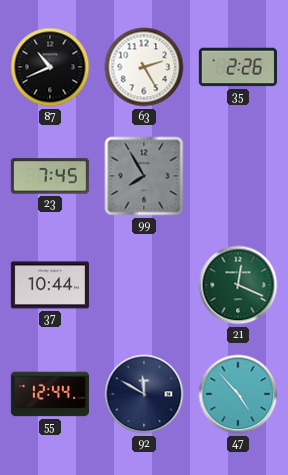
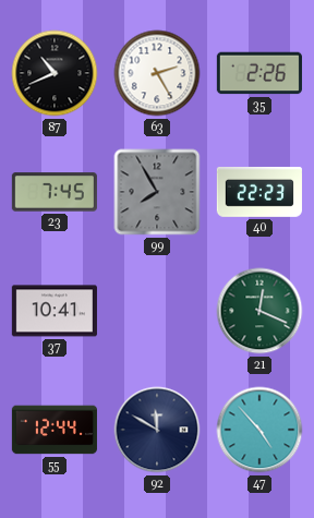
40: none -> 22:23 (259, 192)
37: 10:44 -> 10:41 (55, 311)
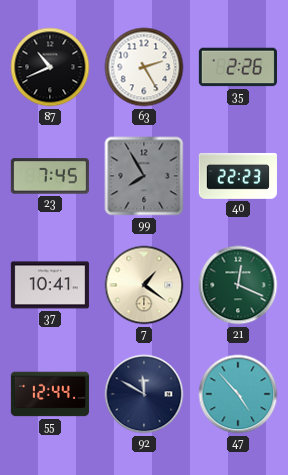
7: none -> 1:21 (144, 285)
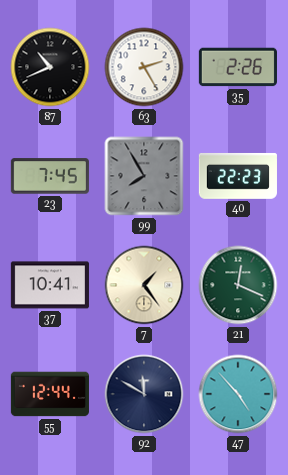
7: 1:21 -> 1:24 (144, 285)
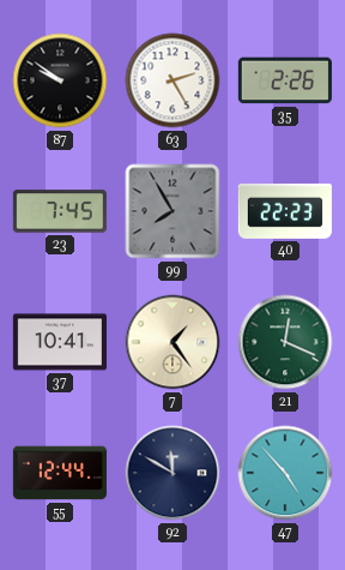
87: 10:41 -> 9:51 (60, 80)
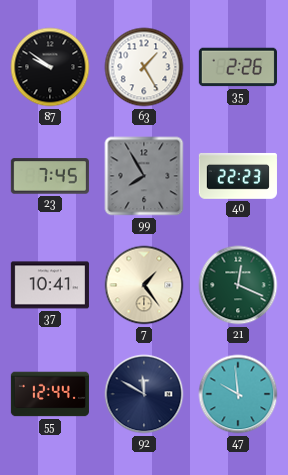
63: 2:25 -> 1:25 (144, 67)
47: 4:53 -> 9:59 (238, 394)
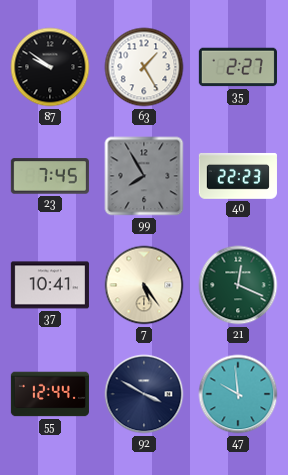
35: 2:26 -> 2:27 (238, 67)
7: 1:24 -> 5:24 (144, 285)
92: 11:50 -> 3:50 (144, 394)
